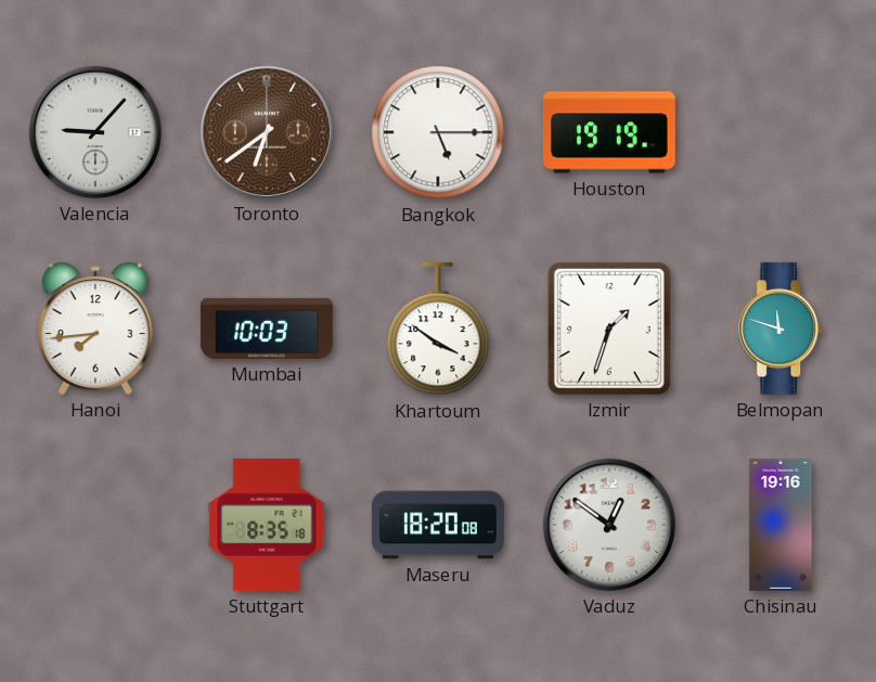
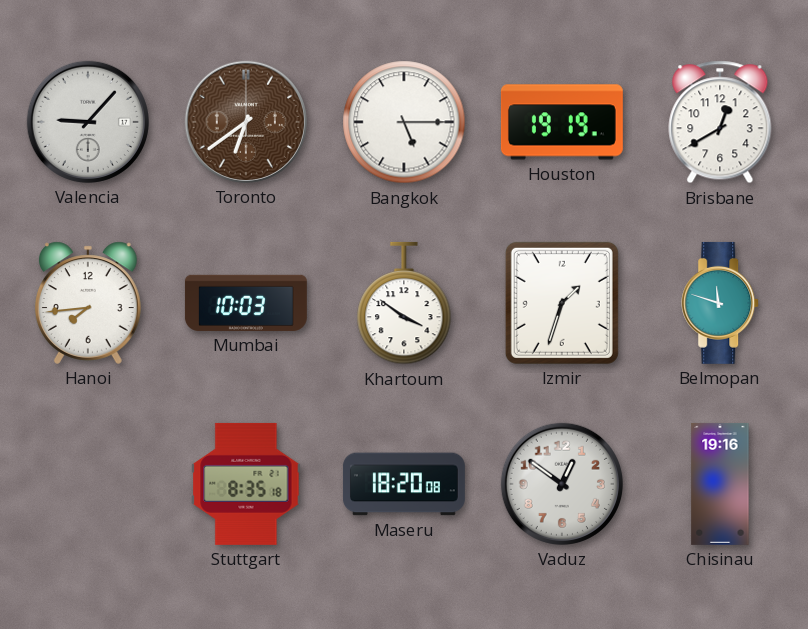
Brisbane: none -> 12:40 (720, 122)
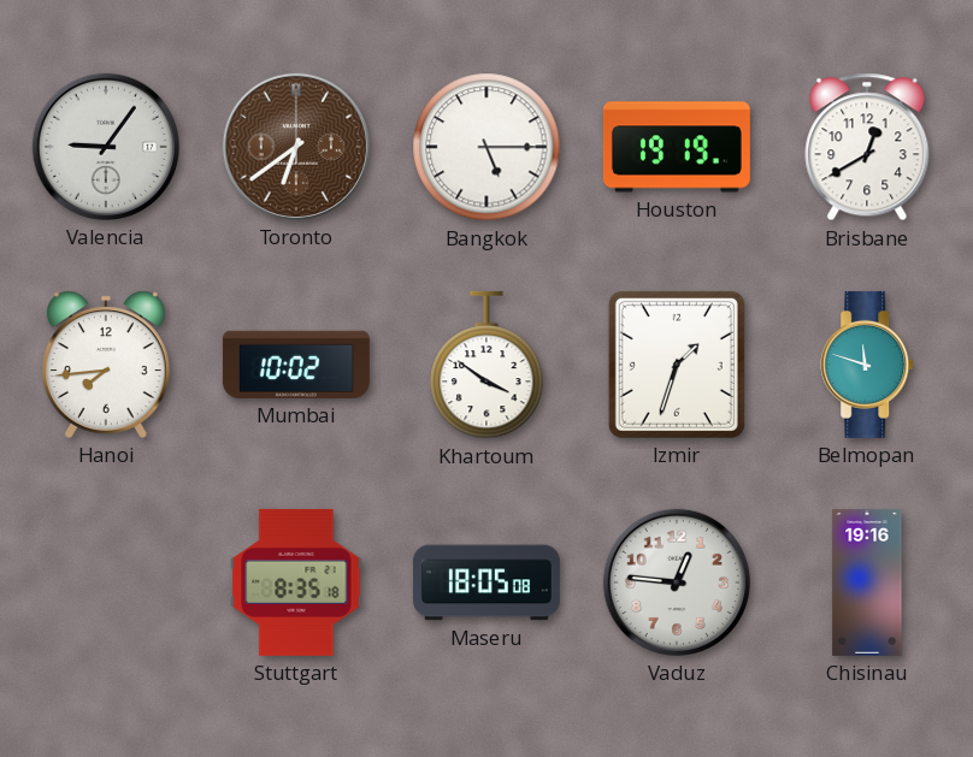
Valencia: 9:07 -> 9:06 (106, 147)
Mumbai: 10:03 -> 10:02 (296, 365)
Maseru: 18:20 -> 18:05 (486, 582)
Vaduz: 12:51 -> 12:46 (677, 582)
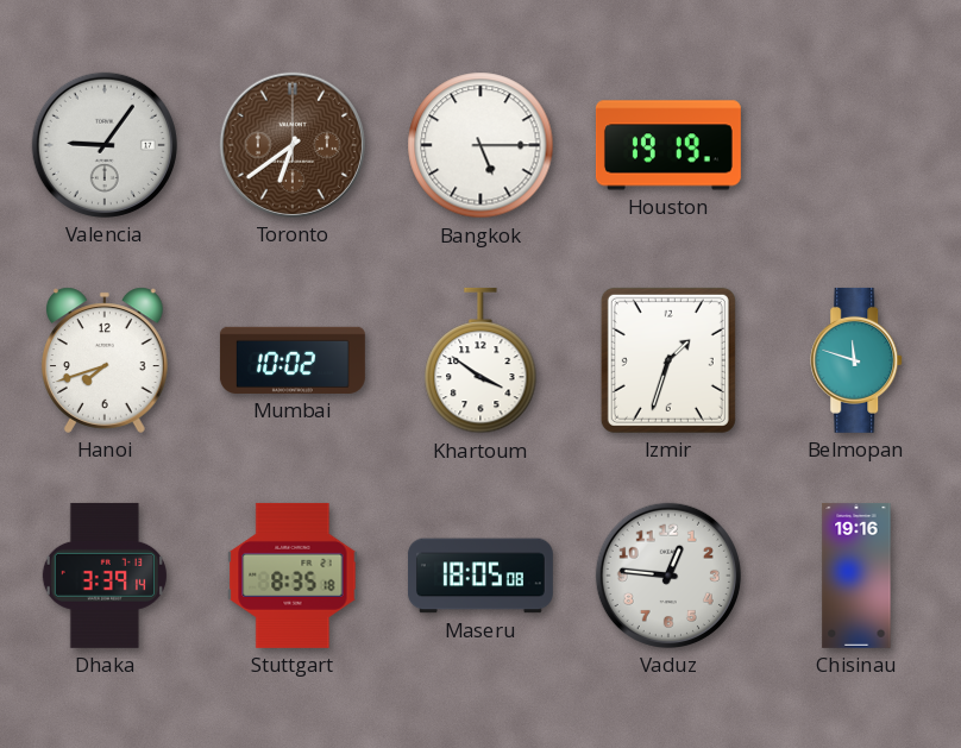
Brisbane: 12:40 -> none (867, 147)
Hanoi: 7:44 -> 7:42 (105, 360)
Dhaka: none -> 3:39 (105, 576)
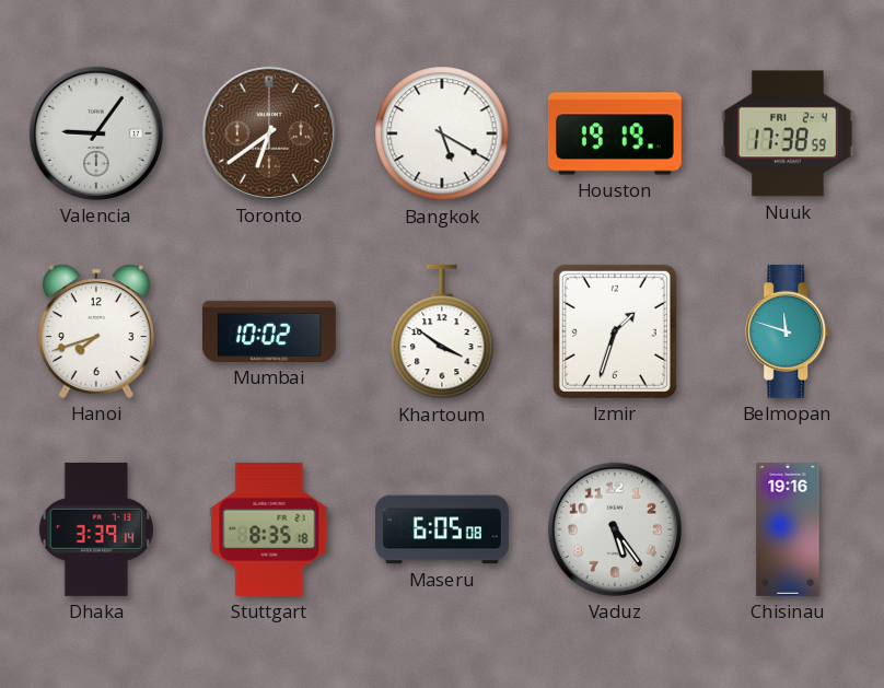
Bangkok: 5:15 -> 5:20 (442, 133)
Nuuk: none -> 17:38 (788, 133)
Maseru: 18:05 -> 6:05 (442, 529)
Vaduz: 12:46 -> 5:24 (615, 529)
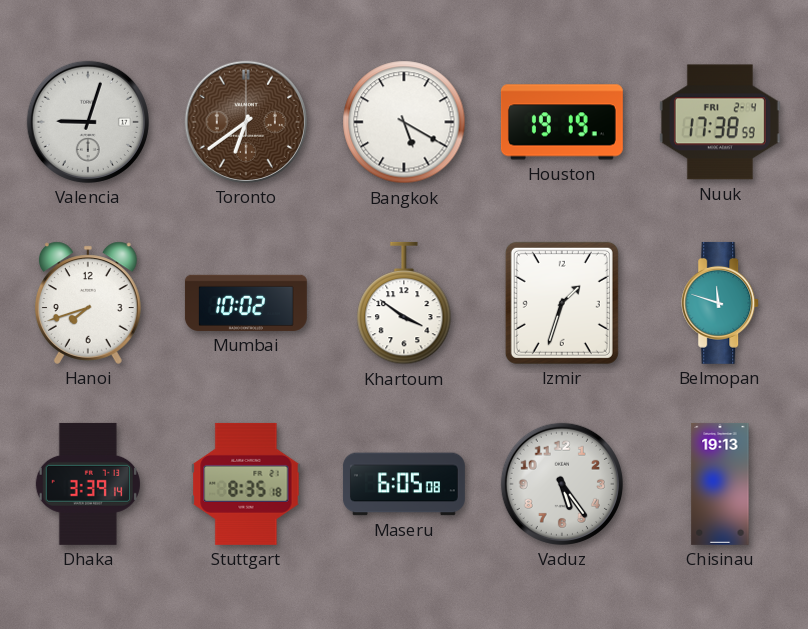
Valencia: 9:06 -> 9:03 (88, 122)
Chisinau: 19:16 -> 19:13 (720, 484)
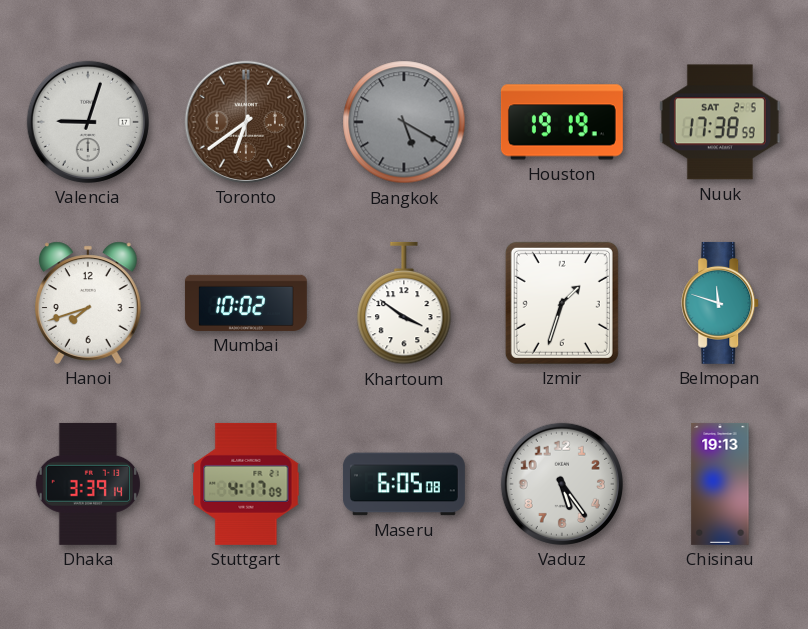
Bangkok dial: white -> grey (404, 122)
Nuuk date: FRI 2-4 -> SAT 2-5 (720, 122)
Stuttgart: 8:35 -> 4:17 (246, 484)
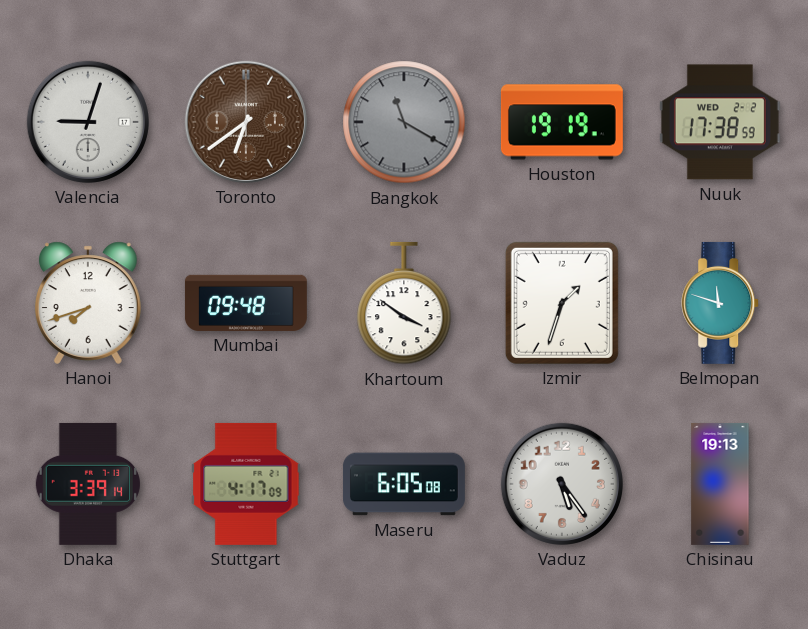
Bangkok: 5:20 -> 11:20 (404, 122)
Nuuk date: SAT 2-5 -> WED 2-2 (720, 122)
Mumbai: 10:02 -> 09:48 (246, 303)
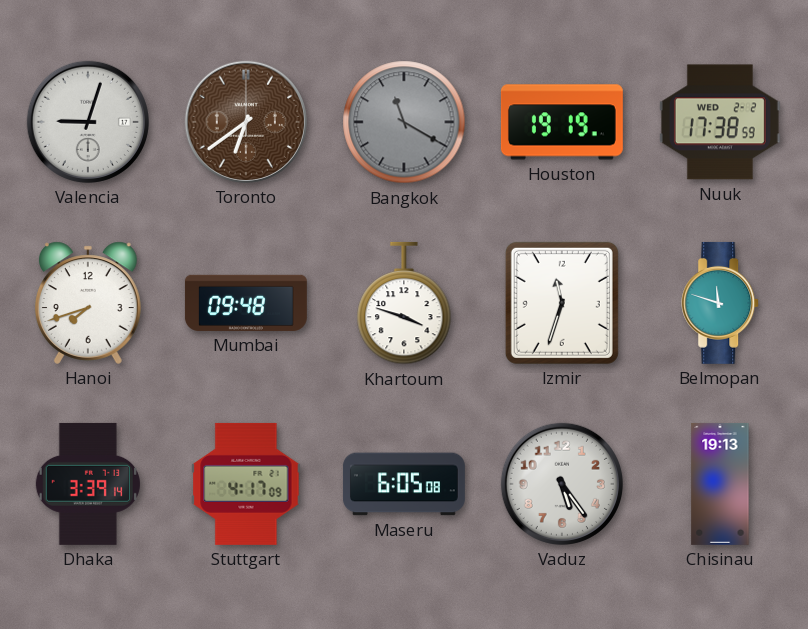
Khartoum: 3:51 -> 3:48 (404, 303)
Izmir: 1:33 -> 11:33 (562, 303)
